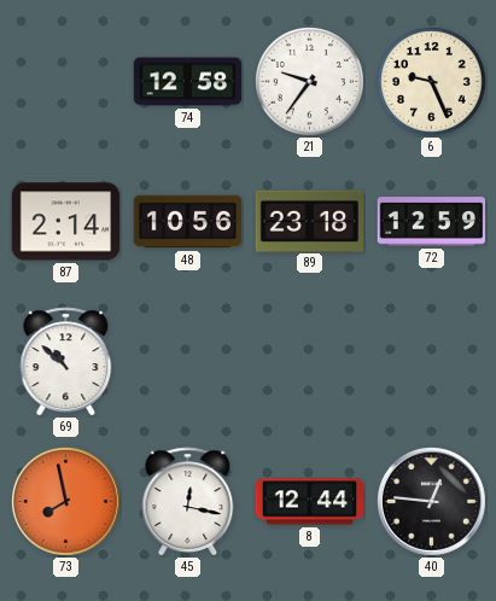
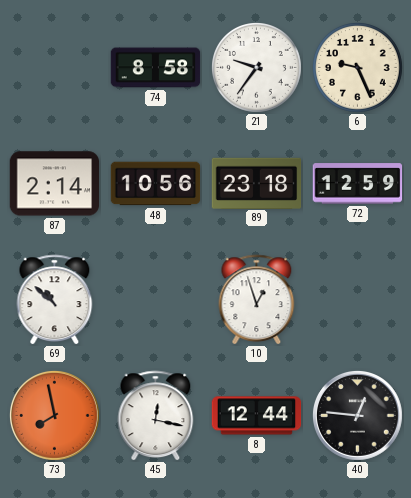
74: 12:58 -> 8:58 (156, 68)
10: none -> 12:57 (257, 300)
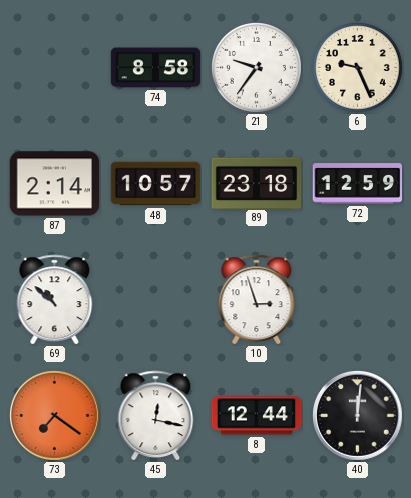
48: 10:56 -> 10:57 (156, 184)
10: 12:57 -> 2:57 (257, 300)
73: 7:58 -> 7:21 (55, 416)
40: 12:46 -> 12:01 (358, 416)
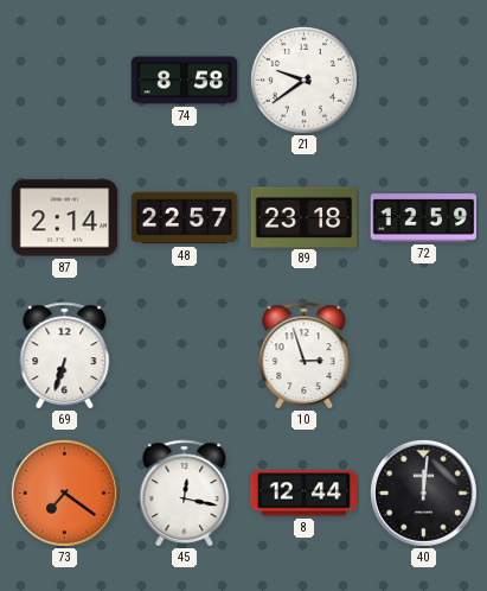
21: 9:36 -> 9:39 (305, 81)
6: 9:26 -> none (358, 68)
48: 10:57 -> 22:57 (185, 218)
69: 10:52 -> 6:33 (65, 356)
